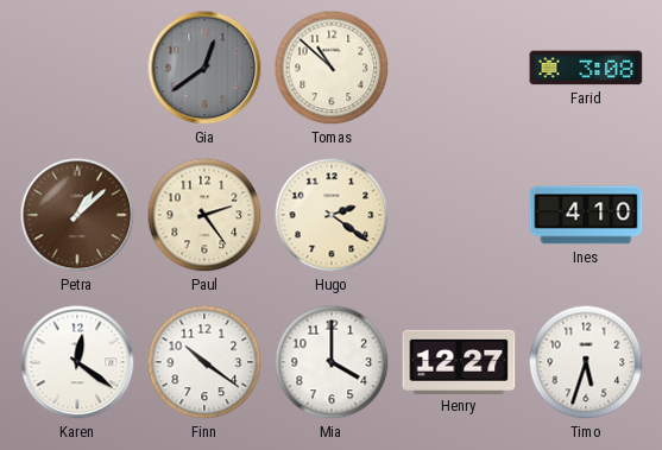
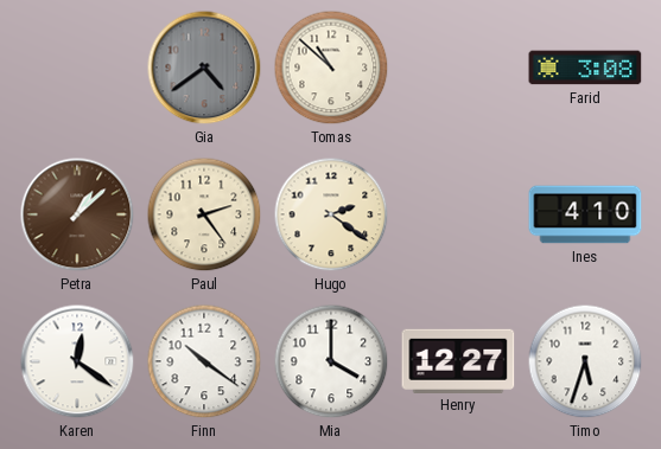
Gia: 12:39 -> 4:39 (204, 68)
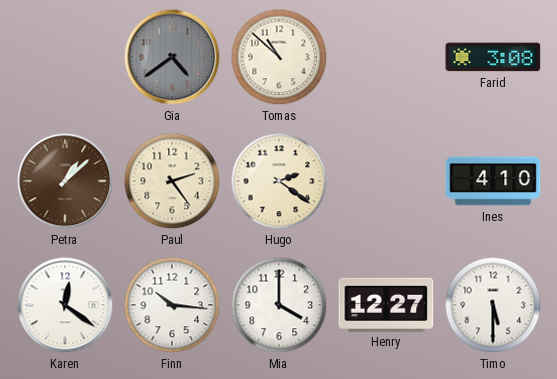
Finn: 10:21 -> 10:16 (172, 305)
Timo: 5:33 -> 5:30 (493, 305)
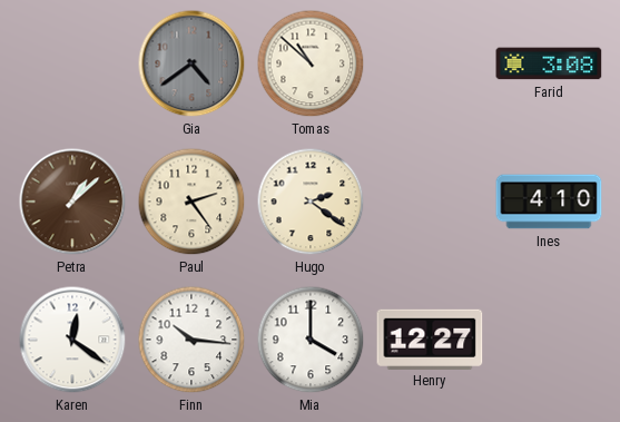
Timo: 5:30 -> none (493, 305)
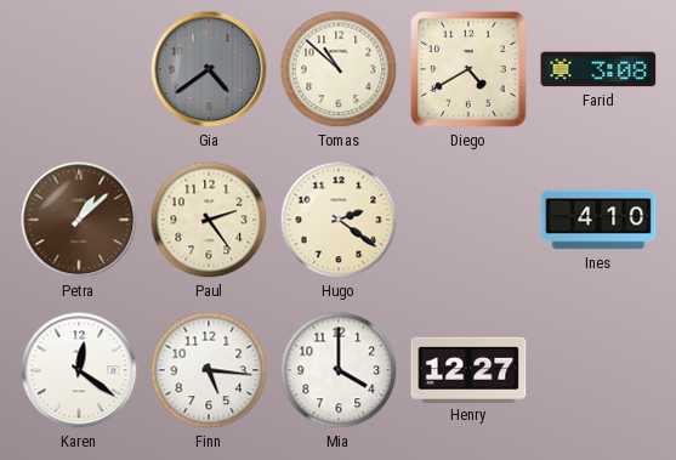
Diego: none -> 4:40 (468, 69)
Finn: 10:16 -> 5:16 (209, 370)
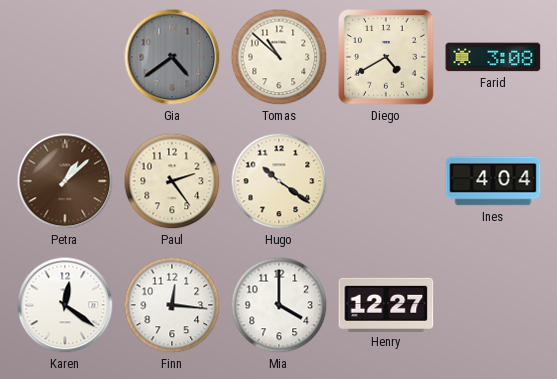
Hugo: 2:21 -> 10:21 (279, 181)
Ines: 4:10 -> 4:04 (493, 181)
Finn: 5:16 -> 12:16 (172, 305)
